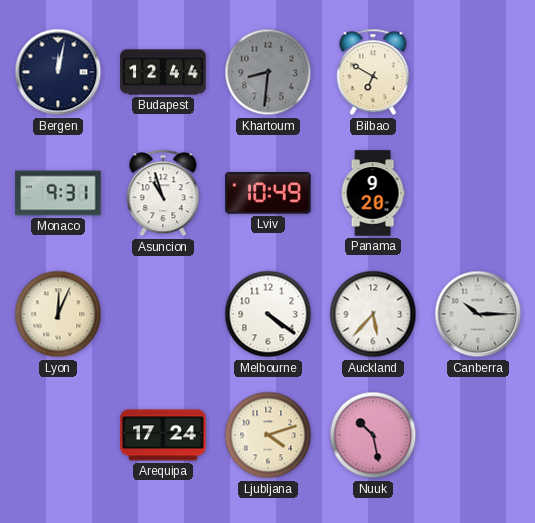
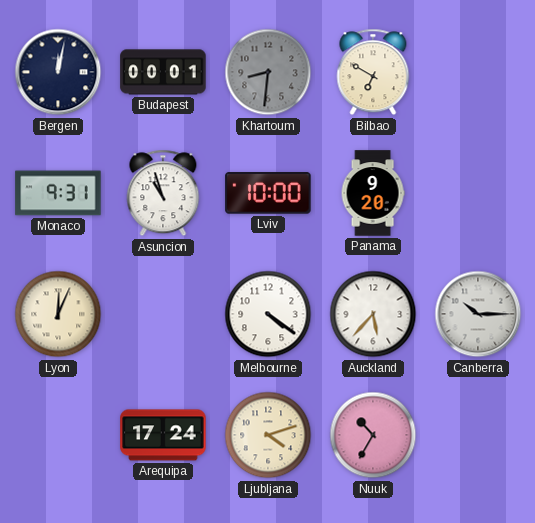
Budapest: 12:44 -> 00:01 (163, 72)
Lviv: 10:49 -> 10:00 (268, 193)
Nuuk: 10:28 -> 10:35 (373, 435)
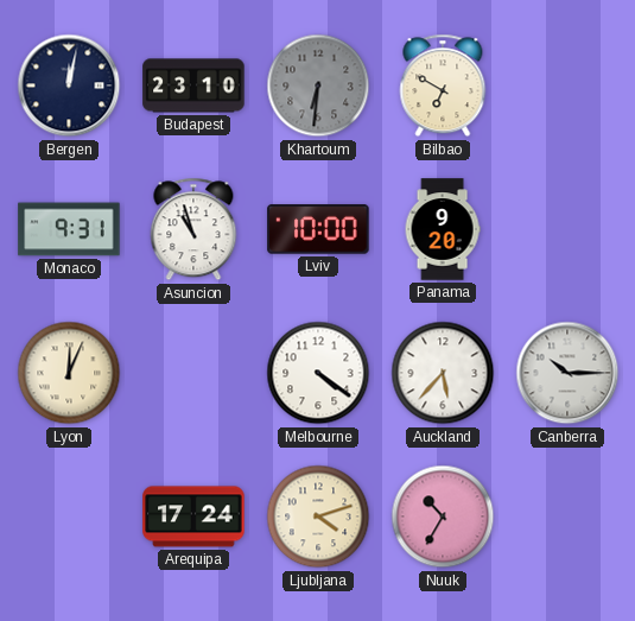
Budapest: 00:01 -> 23:10 (193, 85)
Khartoum: 8:31 -> 6:31 (318, 85)
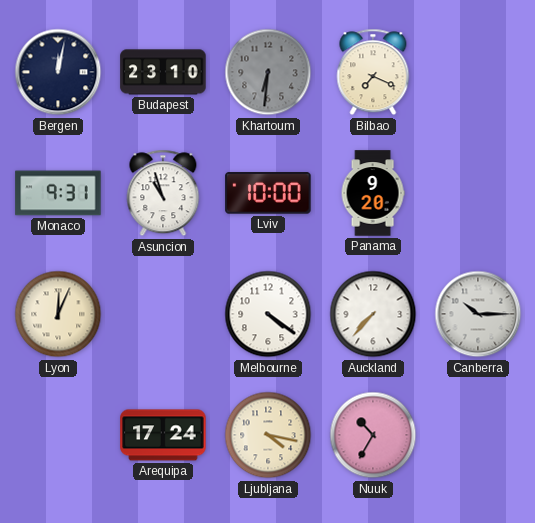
Bilbao: 6:50 -> 7:19 (373, 72)
Auckland: 5:37 -> 7:37 (373, 314)
Ljubljana: 4:12 -> 4:17 (268, 435)
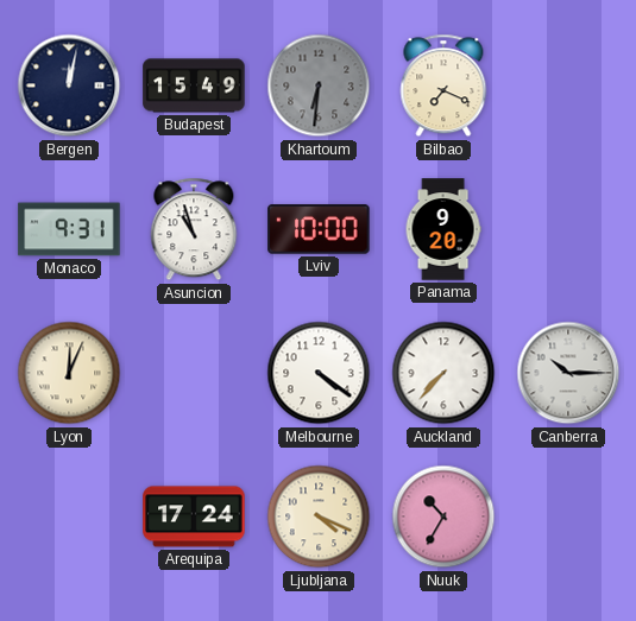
Budapest: 23:10 -> 15:49 (194, 85)
Ljubljana: 4:17 -> 4:19 (319, 517)
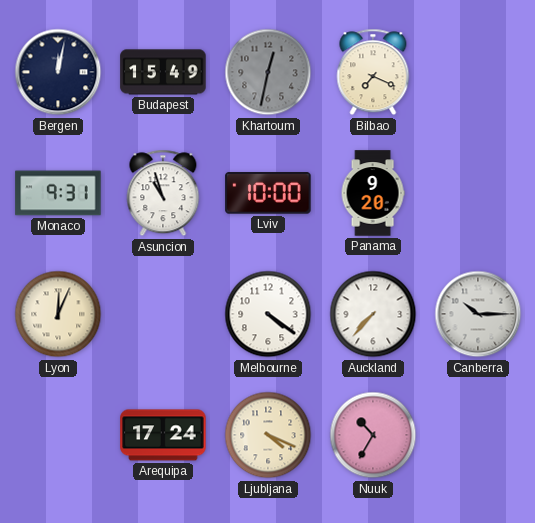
Khartoum: 6:31 -> 12:32 (268, 72)
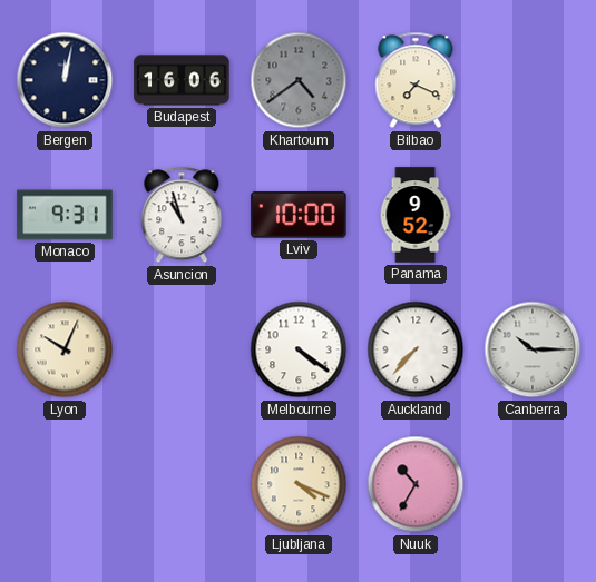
Budapest: 15:49 -> 16:06 (182, 80)
Khartoum: 12:32 -> 4:39 (299, 80)
Panama: 9:20 -> 9:52 (416, 215)
Lyon: 12:04 -> 10:04 (65, 349)
Arequipa: 17:24 -> none (163, 435)
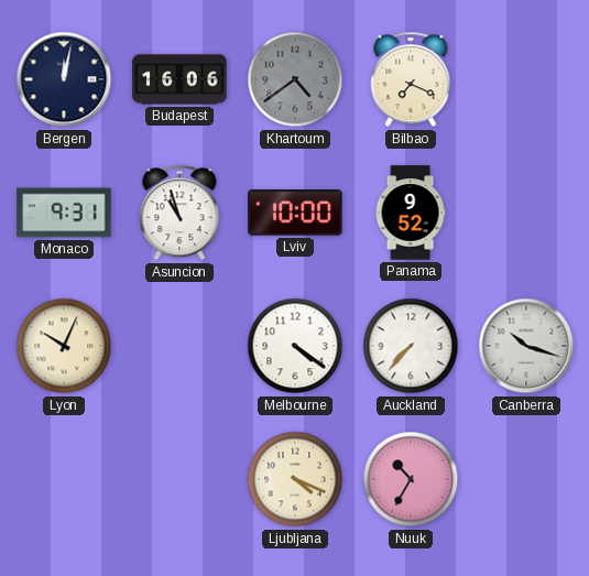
Canberra: 10:15 -> 10:18 (526, 346)
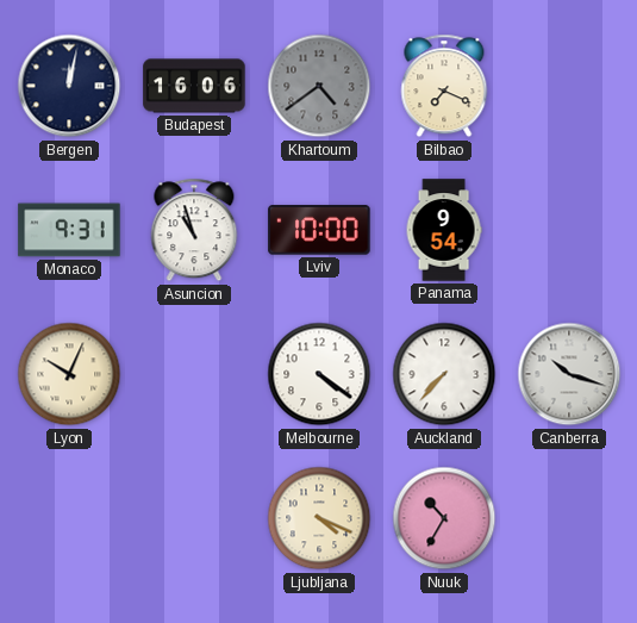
Panama: 9:52 -> 9:54 (444, 230)
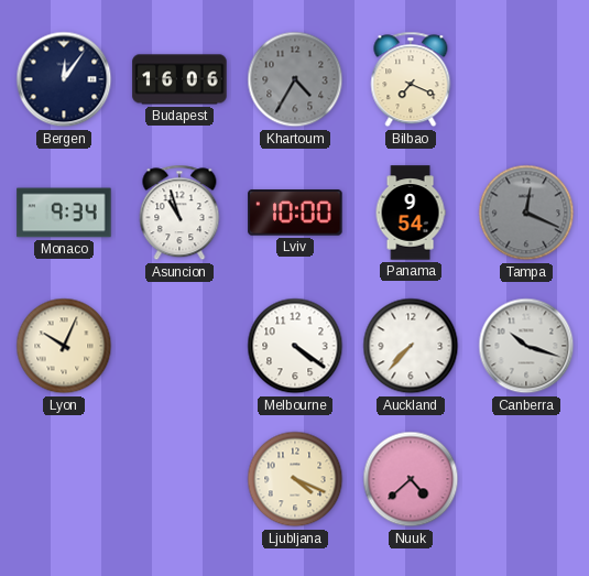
Bergen: 12:02 -> 12:06 (64, 79)
Khartoum: 4:39 -> 4:35 (295, 79)
Monaco: 9:31 -> 9:34 (64, 213)
Tampa: none -> 12:19 (526, 213)
Nuuk: 10:35 -> 4:38 (411, 479)
